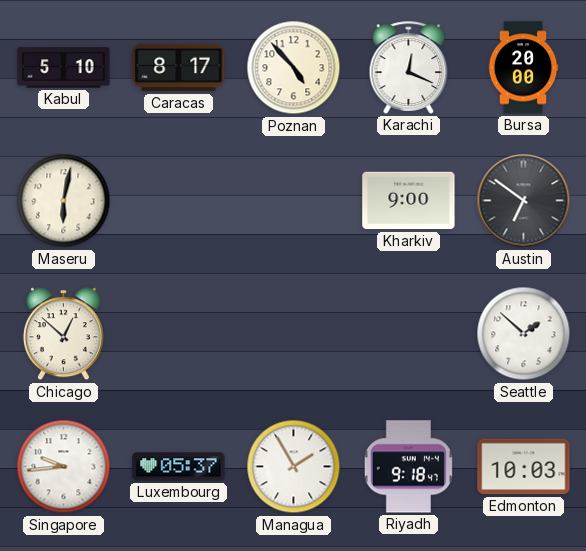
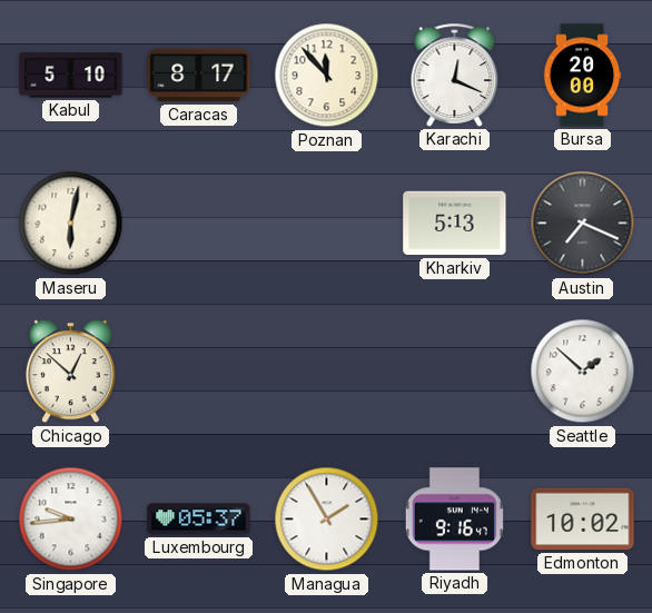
Poznan: 4:53 -> 11:53 (327, 76)
Kharkiv: 9:00 -> 5:13 (455, 224)
Austin: 6:51 -> 7:19 (583, 224)
Riyadh: 9:18 -> 9:16 (454, 520)
Edmonton: 10:03 -> 10:02 (583, 520)
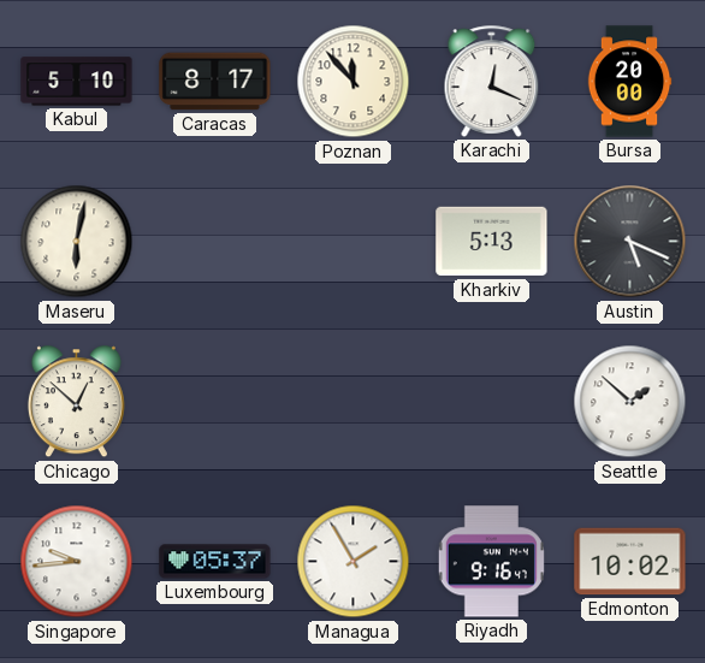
Austin: 7:19 -> 5:19 (630, 242)
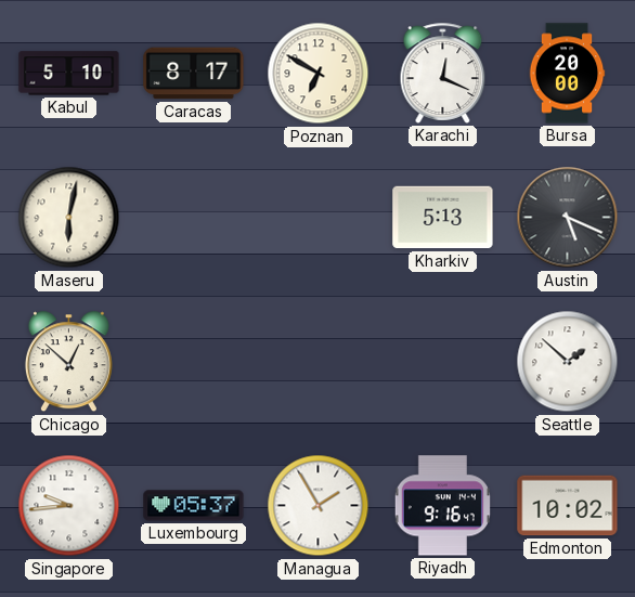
Poznan: 11:53 -> 6:50 (319, 74)
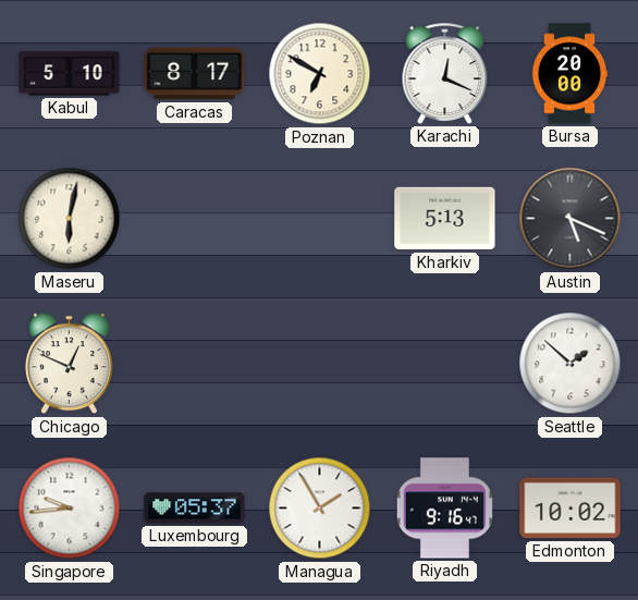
Chicago: 12:52 -> 12:49 (69, 364)
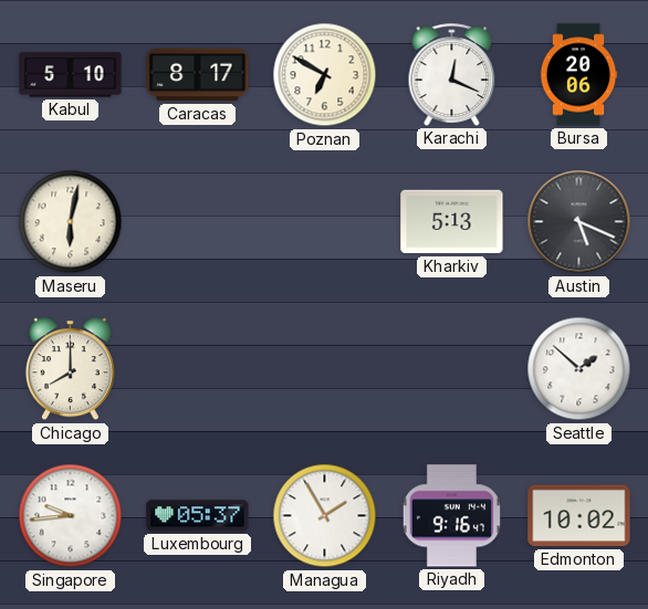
Bursa: 20:00 -> 20:06 (578, 75)
Chicago: 12:49 -> 8:00 (70, 369)
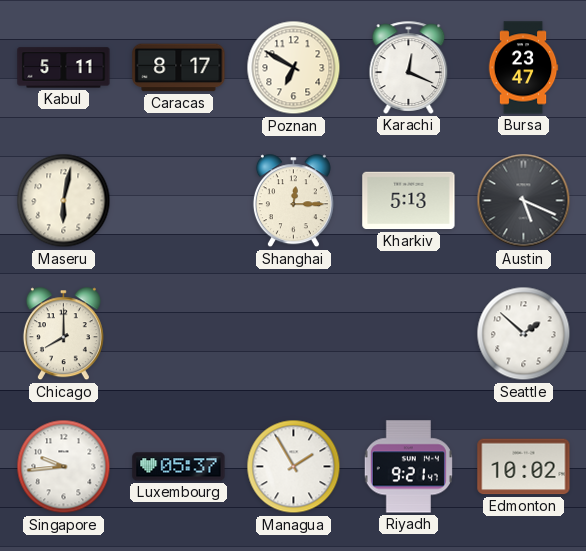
Kabul: 5:10 -> 5:11 (64, 68)
Bursa: 20:06 -> 23:47 (523, 68)
Shanghai: none -> 12:15 (293, 201)
Riyadh: 9:16 -> 9:21 (408, 467)
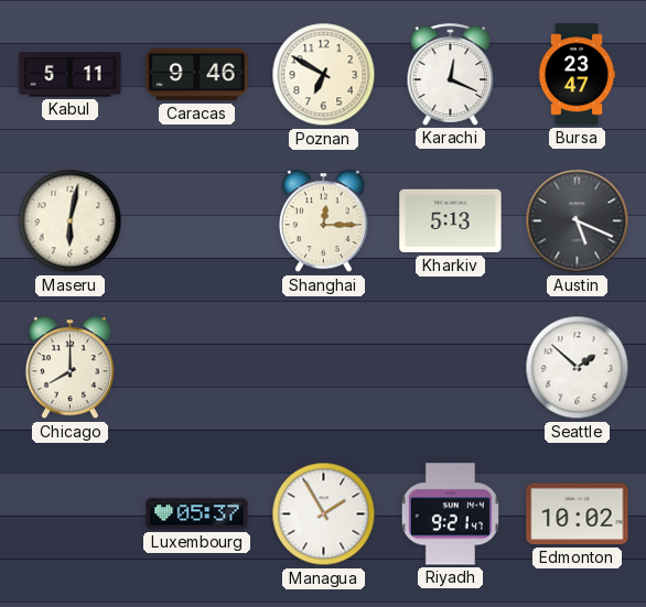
Caracas: 8:17 -> 9:46 (197, 75)
Singapore: 9:44 -> none (64, 467)
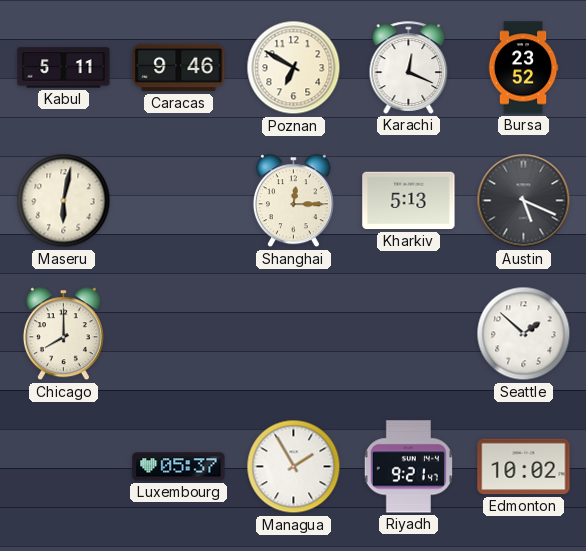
Bursa: 23:47 -> 23:52 (523, 68)
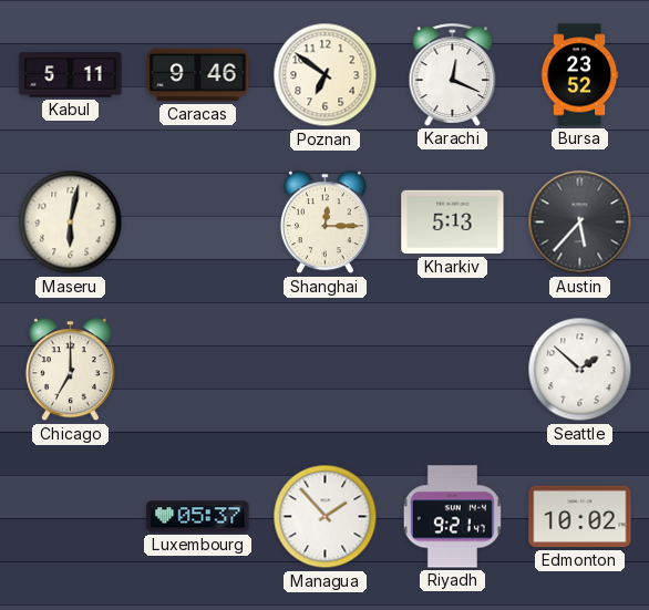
Poznan: 6:50 -> 6:51 (326, 75)
Austin: 5:19 -> 5:37 (580, 223)
Chicago: 8:00 -> 7:00 (70, 370)
Managua: 1:55 -> 1:53 (326, 517)
